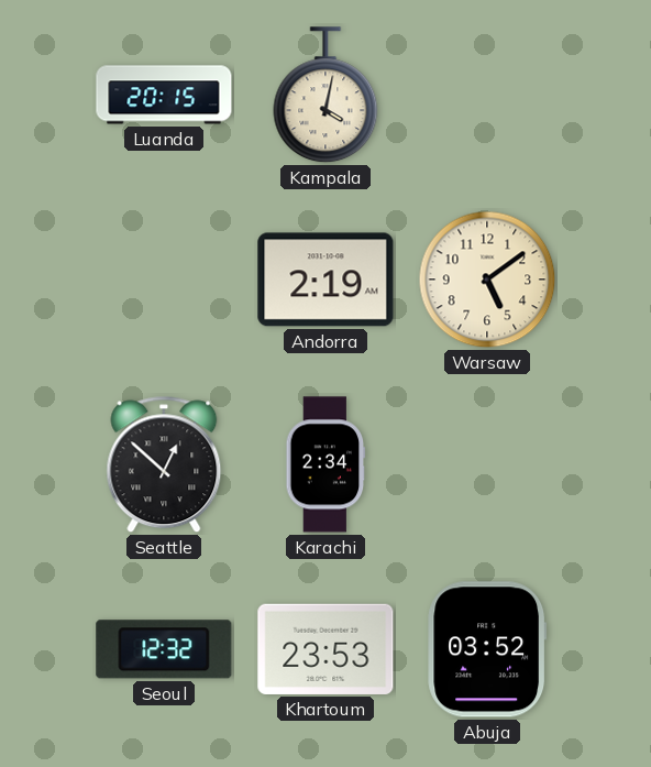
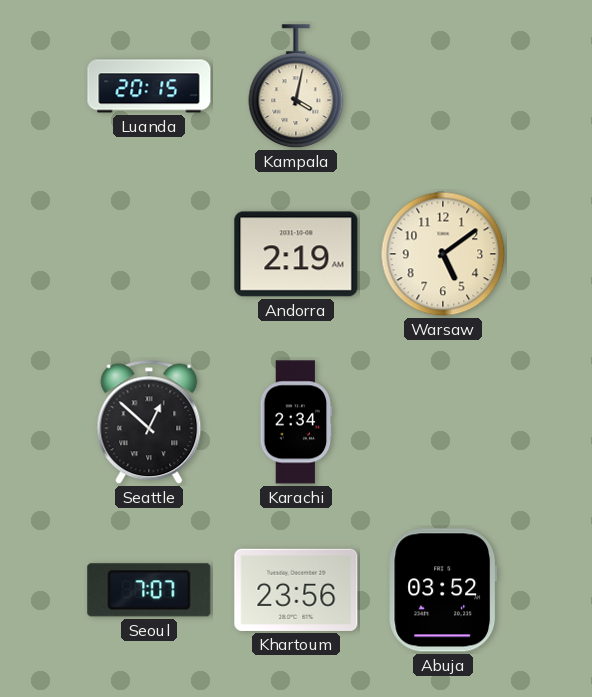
Seoul: 12:32 -> 7:07 (149, 590)
Khartoum: 23:53 -> 23:56 (296, 590)
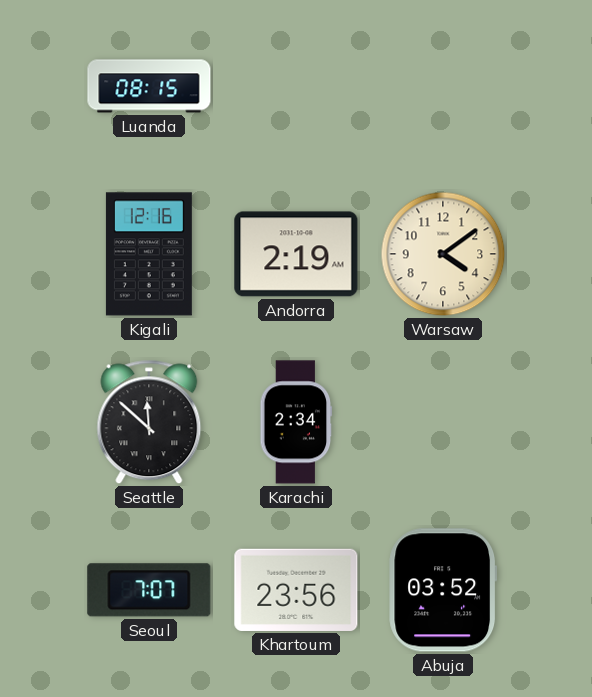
Luanda: 20:15 -> 08:15 (149, 86)
Kampala: 4:02 -> none (296, 87)
Kigali: none -> 12:16 (149, 254)
Warsaw: 5:09 -> 4:09 (443, 254)
Seattle: 12:52 -> 11:52 (149, 422)
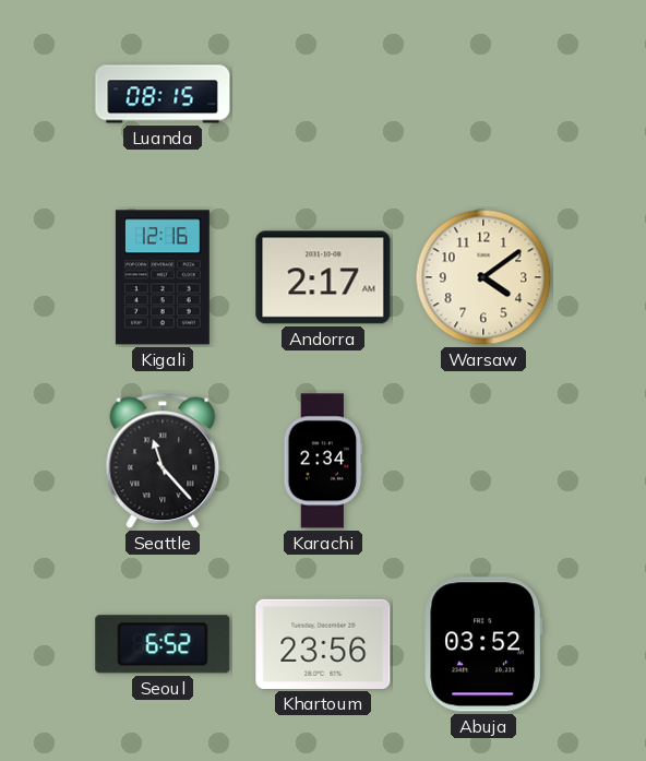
Andorra: 2:19 -> 2:17 (323, 277)
Seattle: 11:52 -> 11:23 (163, 461)
Seoul: 7:07 -> 6:52 (163, 644)
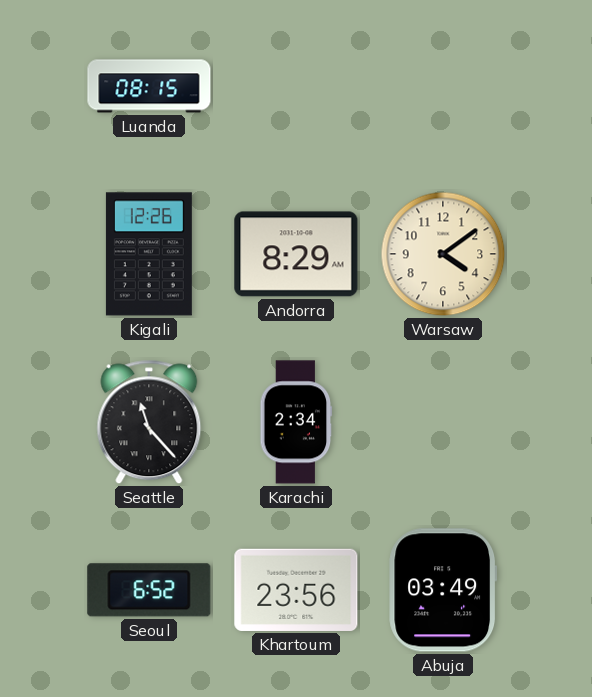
Kigali: 12:16 -> 12:26 (149, 254)
Andorra: 2:17 -> 8:29 (296, 254)
Abuja: 03:52 -> 03:49 (443, 590)
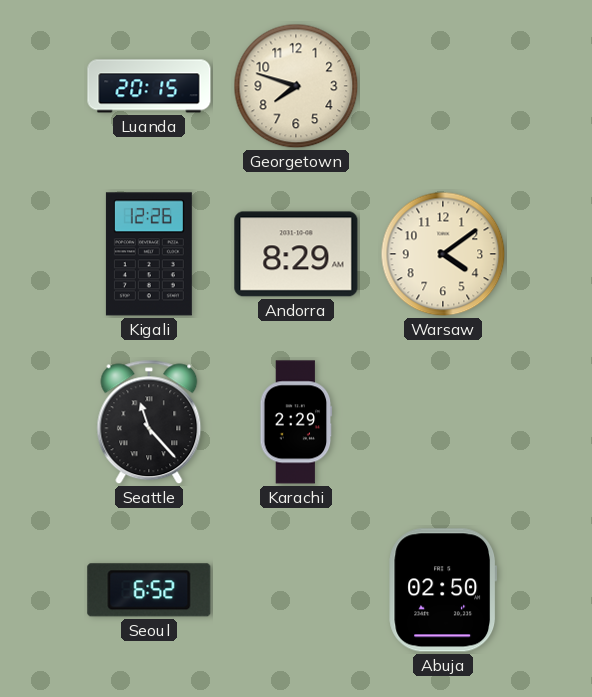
Luanda: 08:15 -> 20:15 (149, 86)
Georgetown: none -> 7:48 (296, 86)
Karachi: 2:34 -> 2:29 (296, 422)
Khartoum: 23:56 -> none (296, 590)
Abuja: 03:49 -> 02:50 (443, 590)
